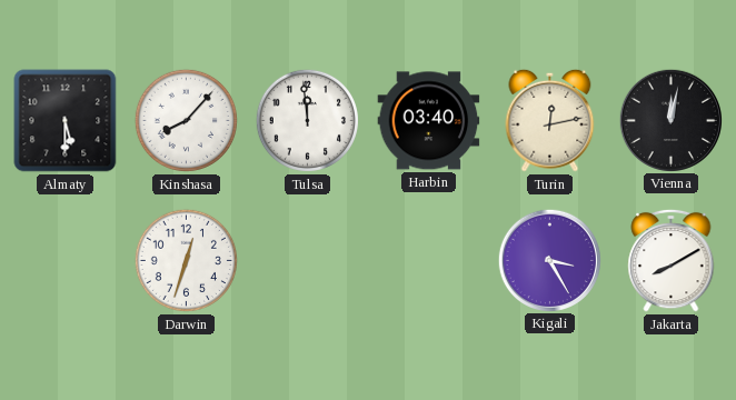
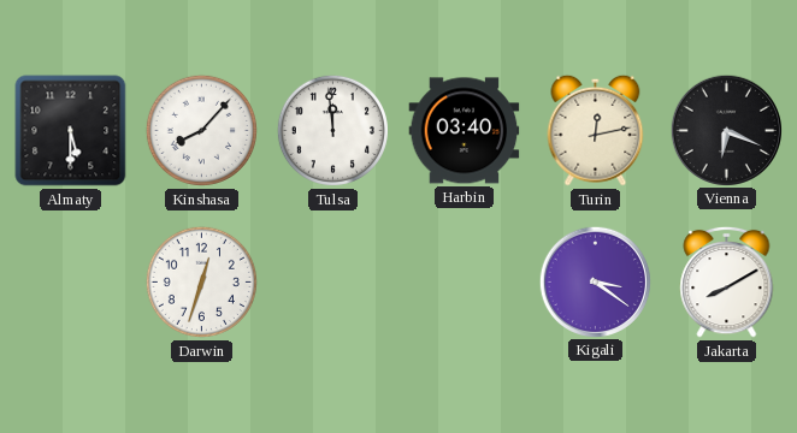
Vienna: 12:02 -> 6:19 (726, 130)
Kigali: 3:25 -> 3:21 (595, 281)
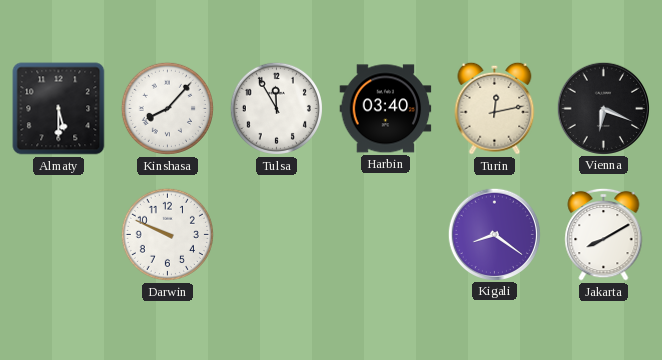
Tulsa: 11:59 -> 11:55 (276, 108)
Darwin: 12:33 -> 9:49 (167, 234)
Kigali: 3:21 -> 8:21 (494, 234)
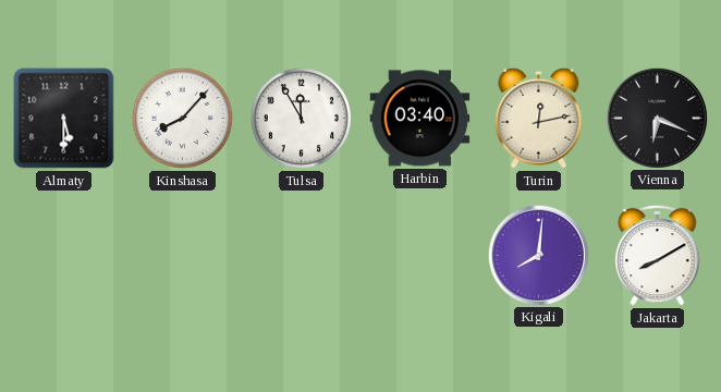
Darwin: 9:49 -> none (167, 234)
Kigali: 8:21 -> 8:01 (538, 255)
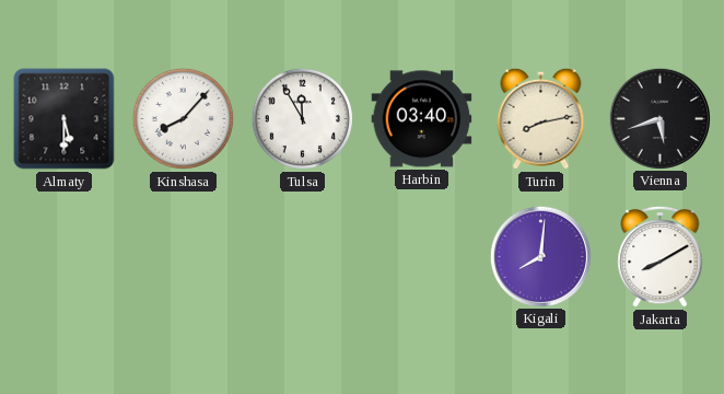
Turin: 12:13 -> 8:13 (541, 118)
Vienna: 6:19 -> 5:42 (659, 118)
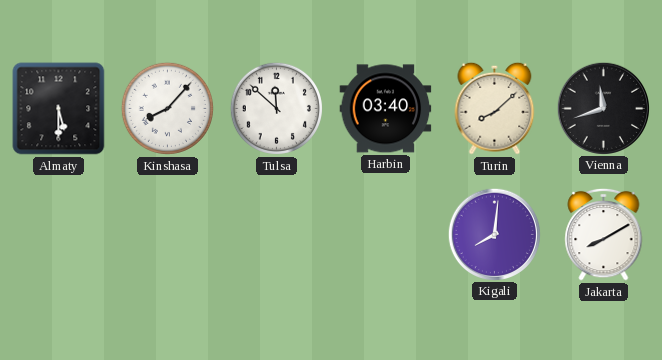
Tulsa: 11:55 -> 11:52 (276, 108)
Turin: 8:13 -> 8:08 (495, 108)
Vienna: 5:42 -> 11:42 (603, 108)
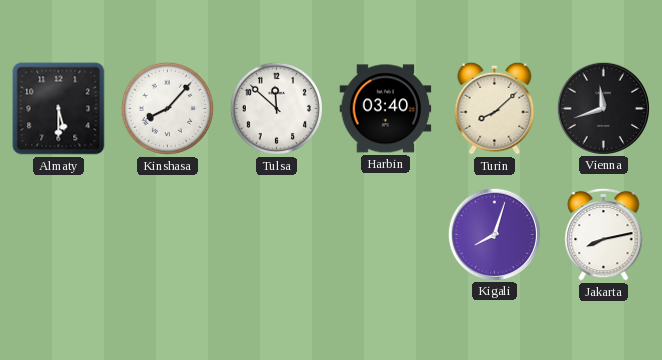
Kigali: 8:01 -> 8:03 (494, 234)
Jakarta: 8:10 -> 8:13 (604, 234)
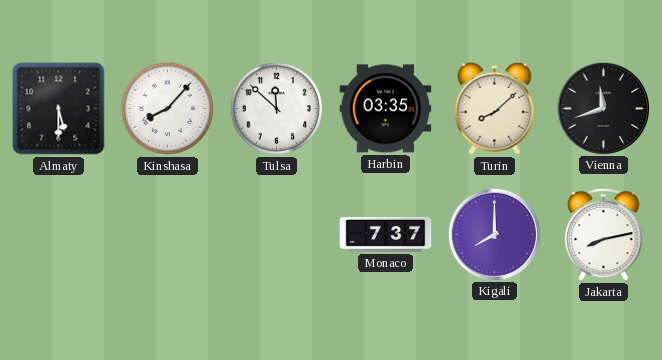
Harbin: 03:40 -> 03:35 (386, 109)
Monaco: none -> 7:37 (386, 234)
Kigali: 8:03 -> 8:00 (494, 234)
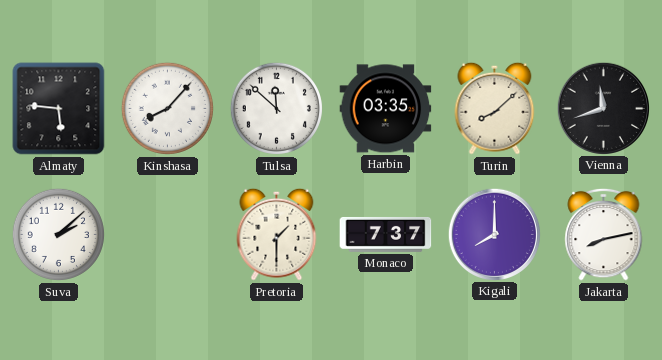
Almaty: 5:30 -> 5:46 (59, 109)
Suva: none -> 2:08 (58, 234)
Pretoria: none -> 1:30 (277, 234)
